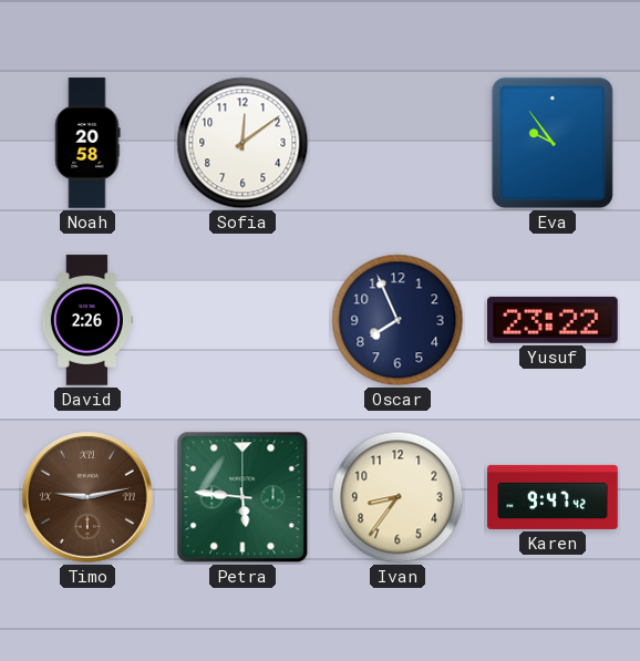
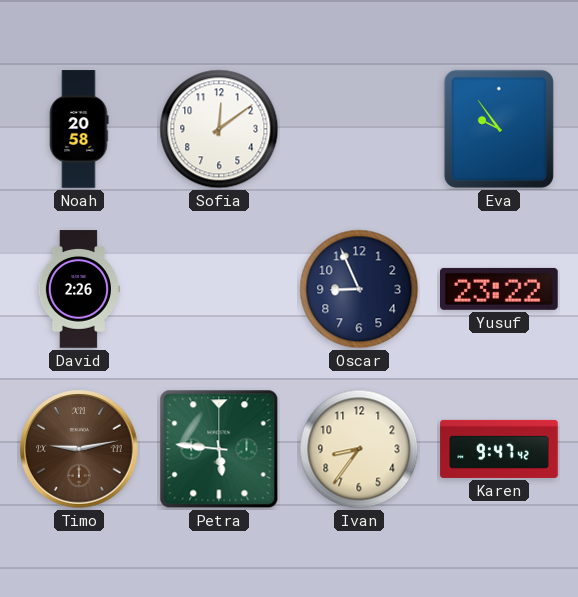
Oscar: 7:56 -> 8:56 (359, 289)
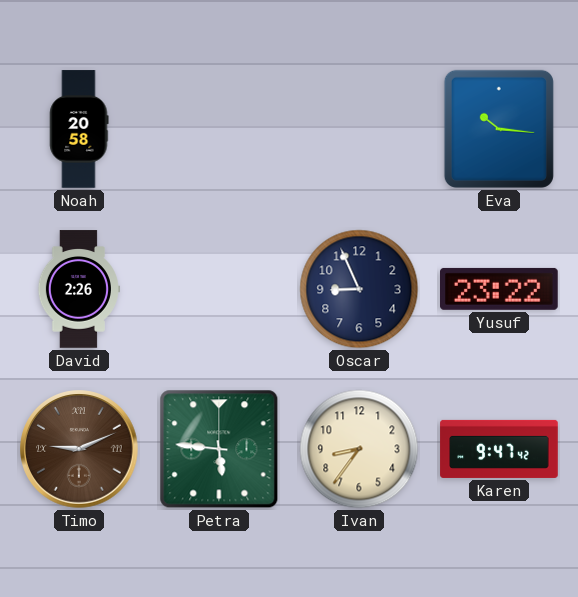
Sofia: 12:09 -> none (219, 129)
Eva: 9:54 -> 10:16 (499, 129)
Timo: 9:13 -> 9:11 (79, 449)
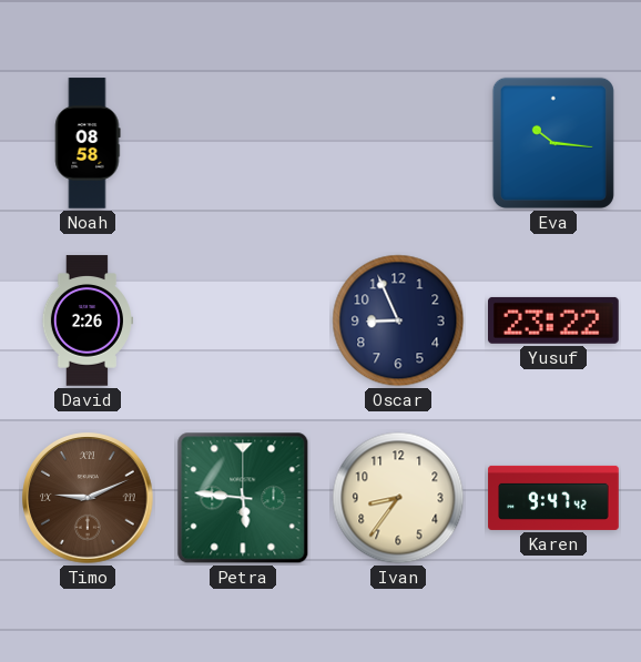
Noah: 20:58 -> 08:58 (88, 143)
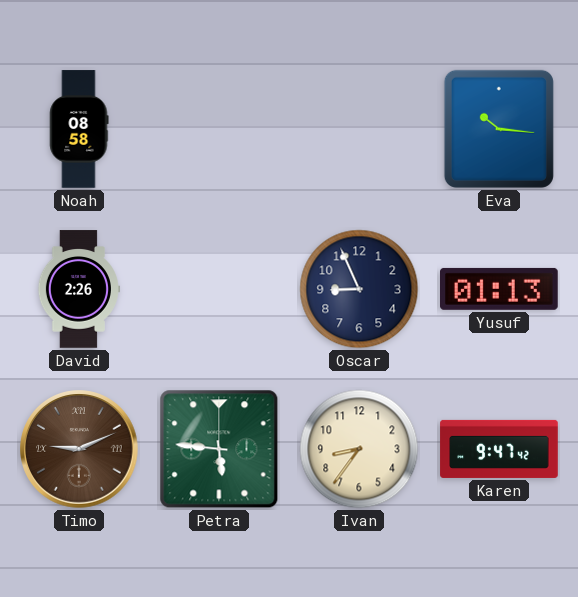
Yusuf: 23:22 -> 01:13 (500, 289)
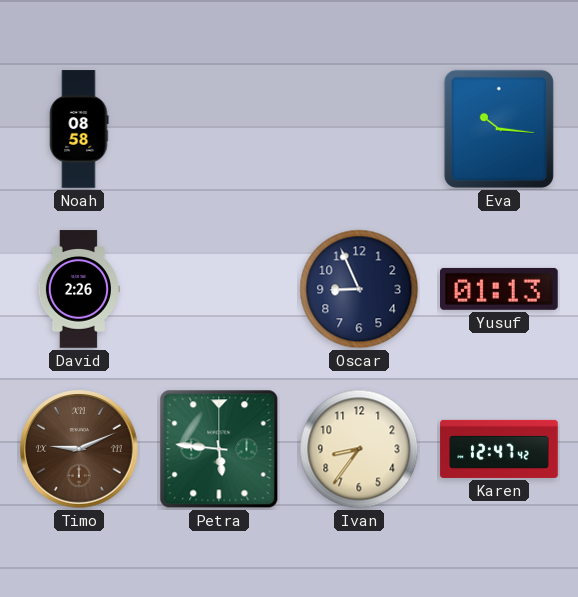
Karen: 9:47 -> 12:47 (499, 449)
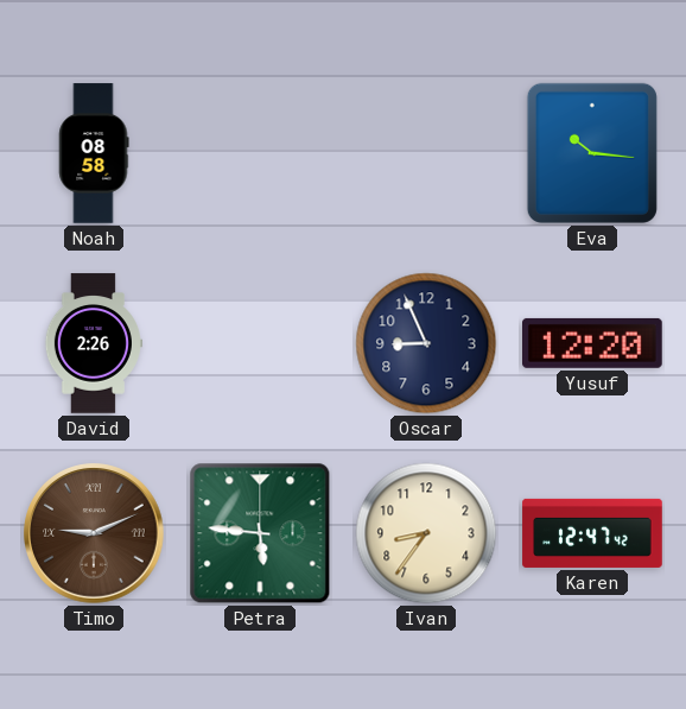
Yusuf: 01:13 -> 12:20 (593, 343)
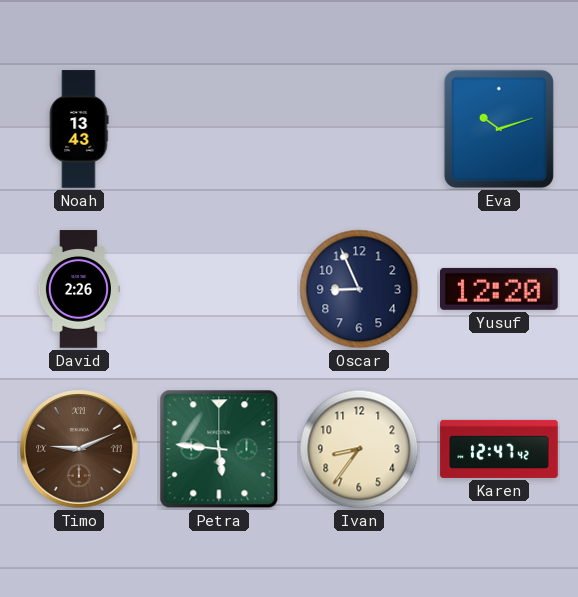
Noah: 08:58 -> 13:43 (79, 129)
Eva: 10:16 -> 10:12 (499, 129)
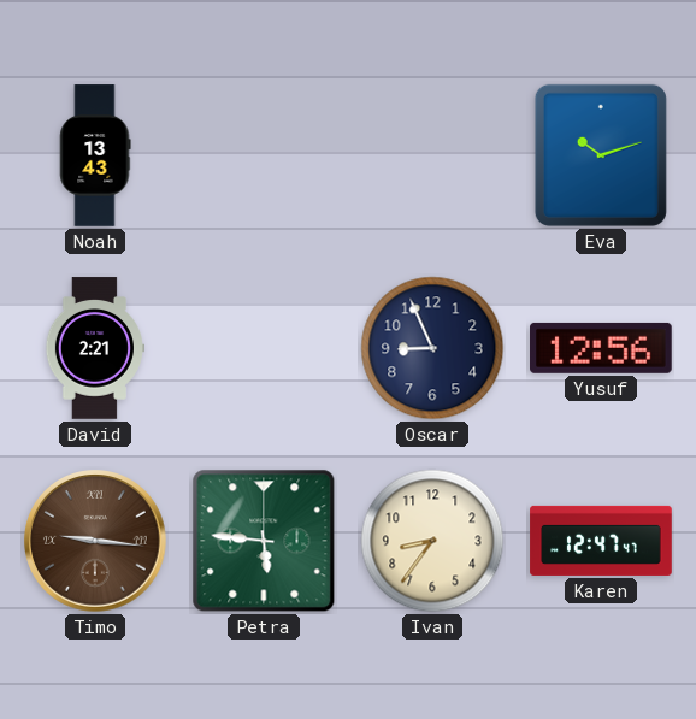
David: 2:26 -> 2:21 (94, 348)
Yusuf: 12:20 -> 12:56 (602, 348)
Timo: 9:11 -> 9:16 (95, 541)
Karen: 12:47:42 -> 12:47:47 (601, 541)
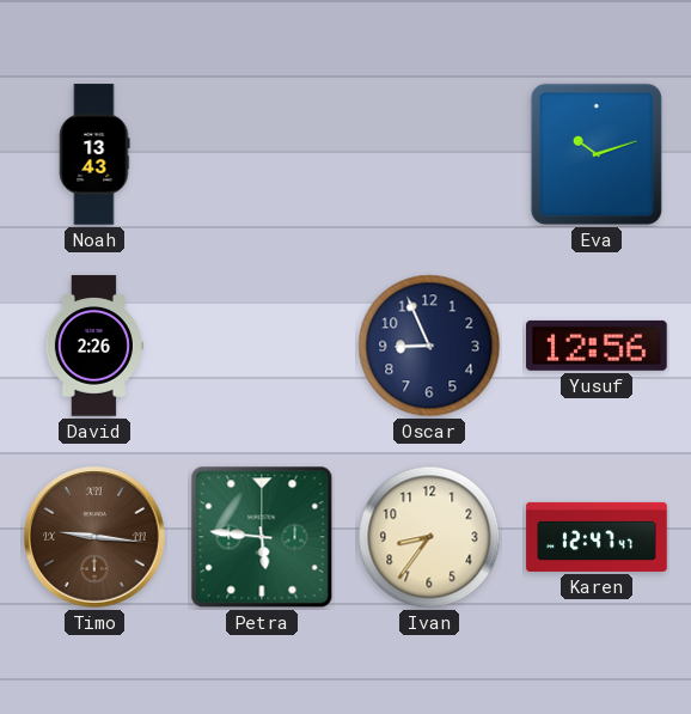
David: 2:21 -> 2:26 (93, 346)
